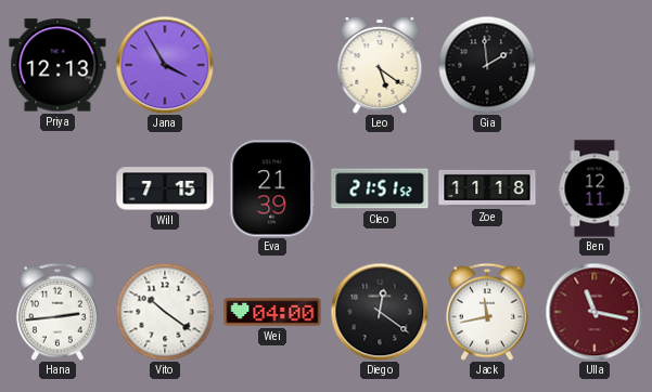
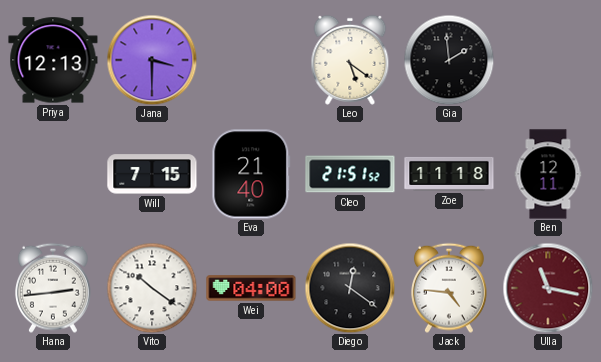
Jana: 3:55 -> 3:30 (152, 60)
Eva: 21:39 -> 21:40 (251, 174)
Jack: 11:43 -> 4:46 (450, 288)
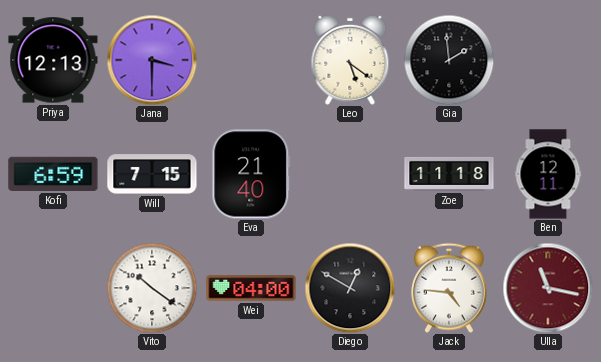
Kofi: none -> 6:59 (53, 174)
Cleo: 21:51 -> none (350, 174)
Hana: 2:44 -> none (54, 288)
Diego: 12:21 -> 12:50 (350, 288)
